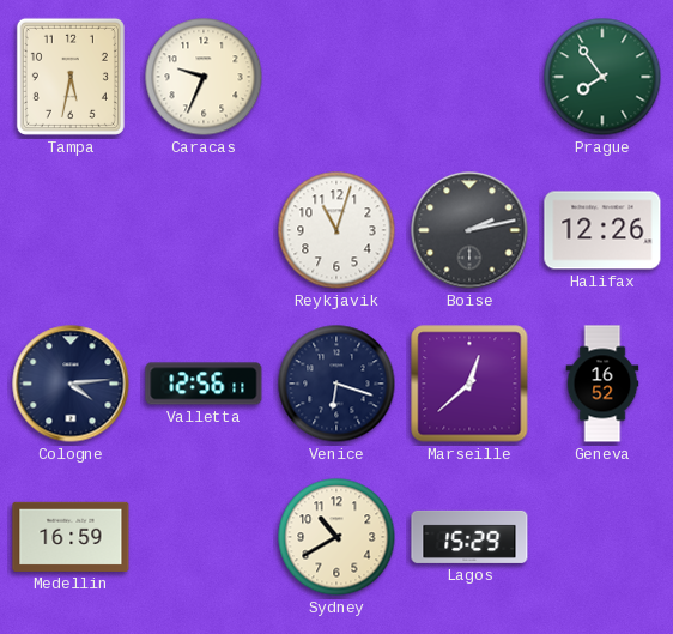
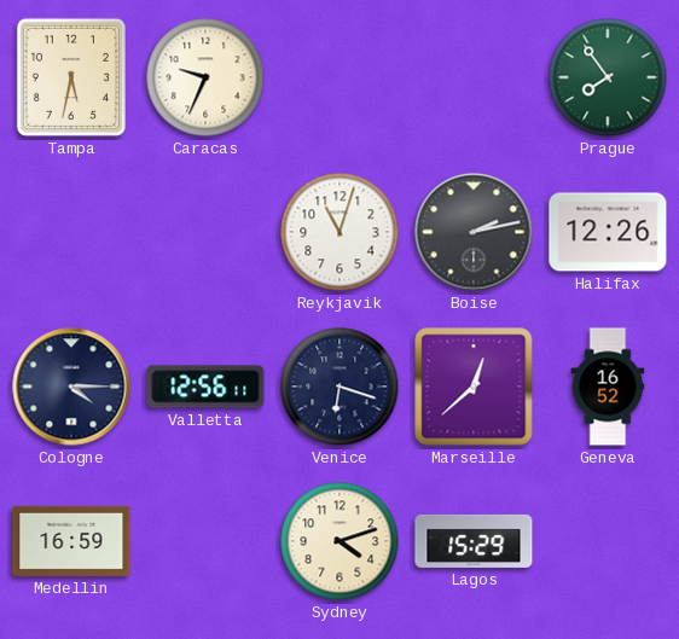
Cologne: 4:14 -> 4:15 (71, 387)
Sydney: 10:40 -> 4:12 (339, 541)
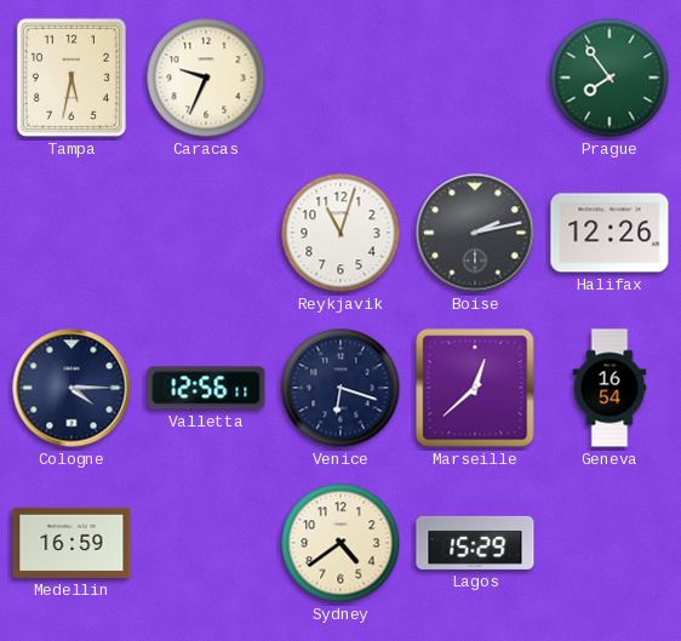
Geneva: 16:52 -> 16:54 (610, 388)
Sydney: 4:12 -> 4:39 (340, 543)
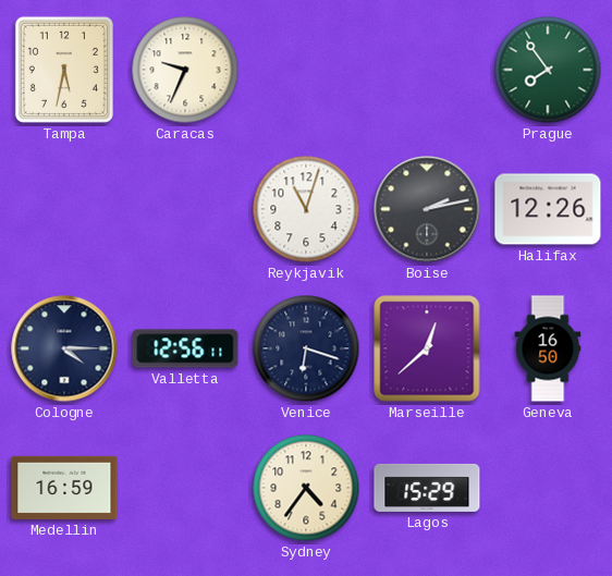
Geneva: 16:54 -> 16:50 (548, 348)
Sydney: 4:39 -> 4:36 (306, 488)
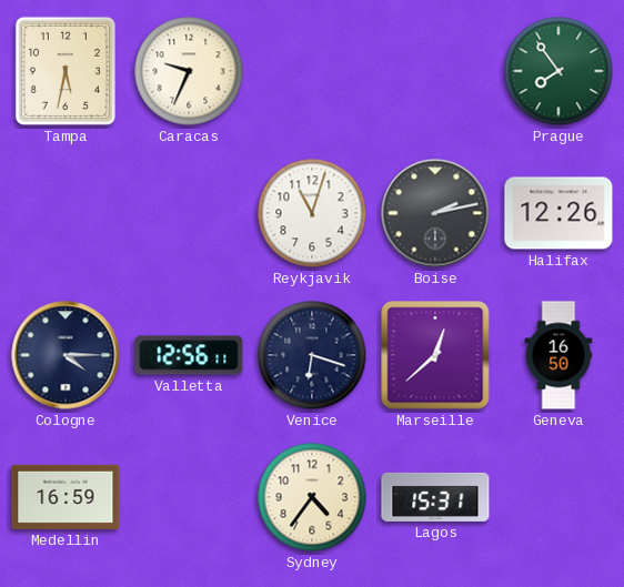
Lagos: 15:29 -> 15:31 (435, 497)
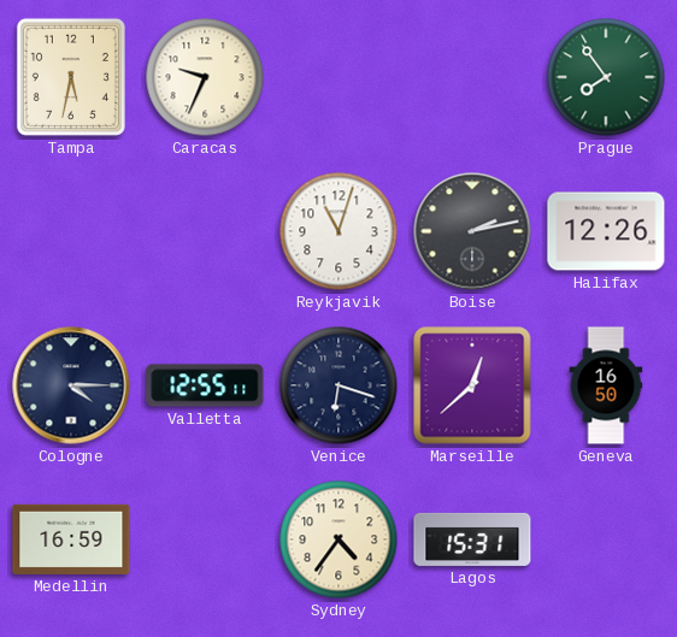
Valletta: 12:56 -> 12:55 (205, 385)
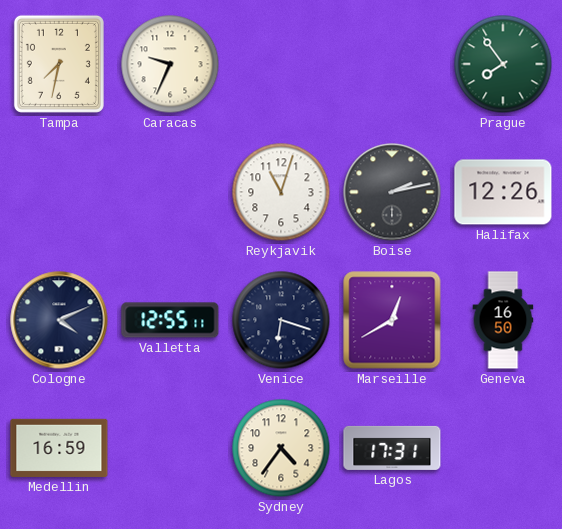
Tampa: 5:32 -> 7:32 (59, 64)
Cologne: 4:15 -> 4:11 (59, 320)
Marseille: 12:38 -> 12:40 (392, 320)
Lagos: 15:31 -> 17:31 (392, 448)
